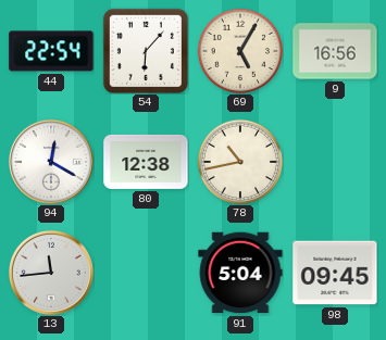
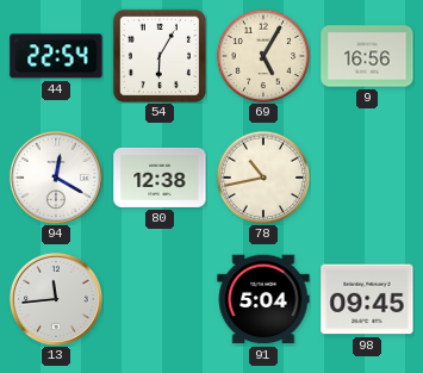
54: 6:07 -> 6:05 (160, 56)
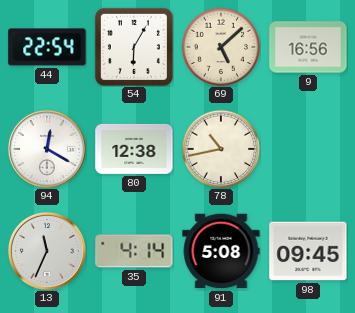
69: 5:05 -> 5:08 (221, 47)
13: 11:44 -> 11:34 (47, 251)
35: none -> 4:14 (134, 251)
91: 5:04 -> 5:08 (221, 251)
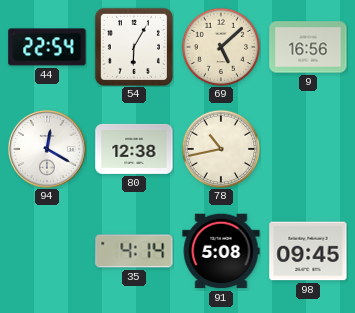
13: 11:34 -> none (47, 251)
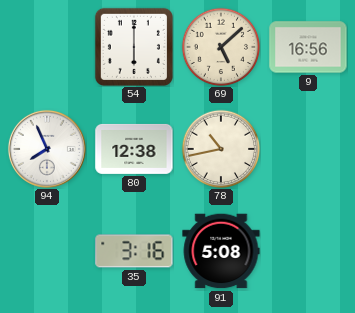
44: 22:54 -> none (47, 47)
54: 6:05 -> 6:00 (134, 47)
94: 12:20 -> 7:56 (47, 149)
35: 4:14 -> 3:16 (134, 251)
98: 09:45 -> none (308, 251)
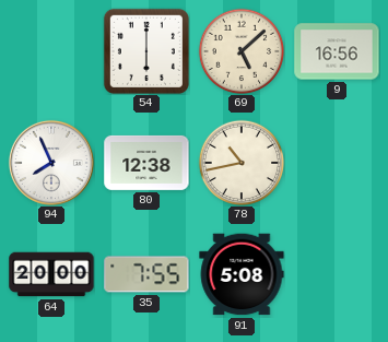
64: none -> 20:00 (51, 274)
35: 3:16 -> 7:55 (146, 274)
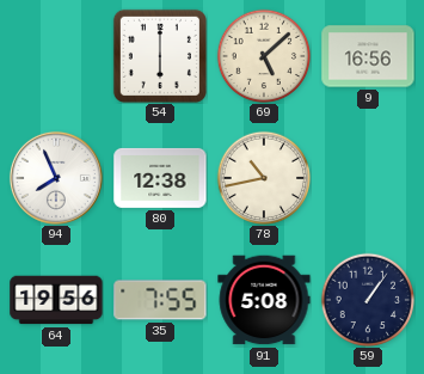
64: 20:00 -> 19:56 (56, 300)
59: none -> 1:06 (368, 300)
